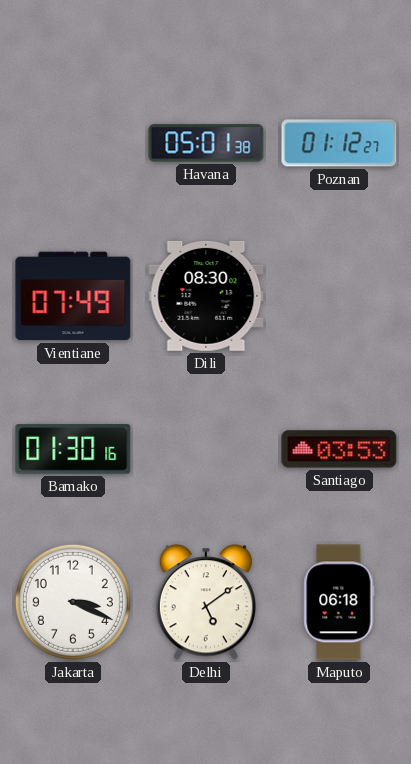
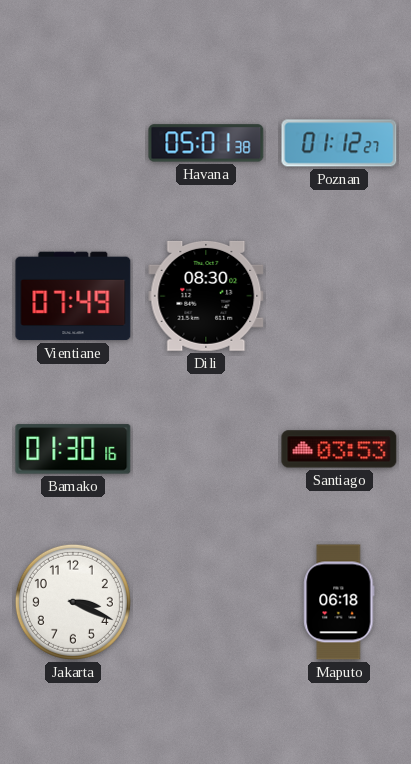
Delhi: 5:09 -> none (205, 602)
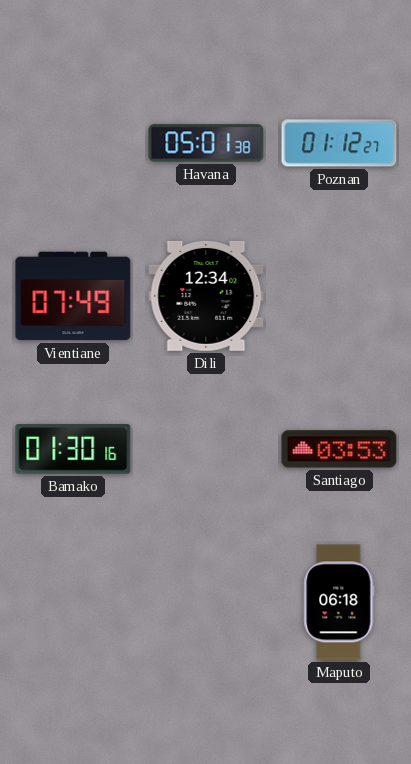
Dili: 08:30 -> 12:34 (206, 296)
Jakarta: 3:19 -> none (73, 602)
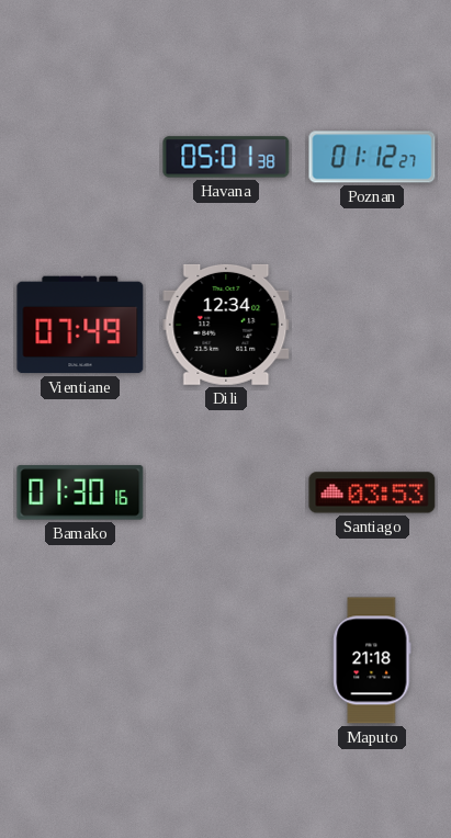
Maputo: 06:18 -> 21:18 (372, 660)
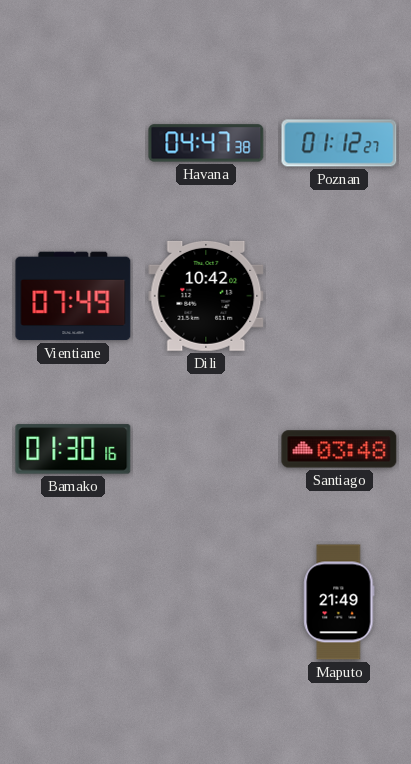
Havana: 05:01 -> 04:47 (206, 143)
Dili: 12:34 -> 10:42 (206, 296)
Santiago: 03:53 -> 03:48 (339, 449)
Maputo: 21:18 -> 21:49 (339, 602)
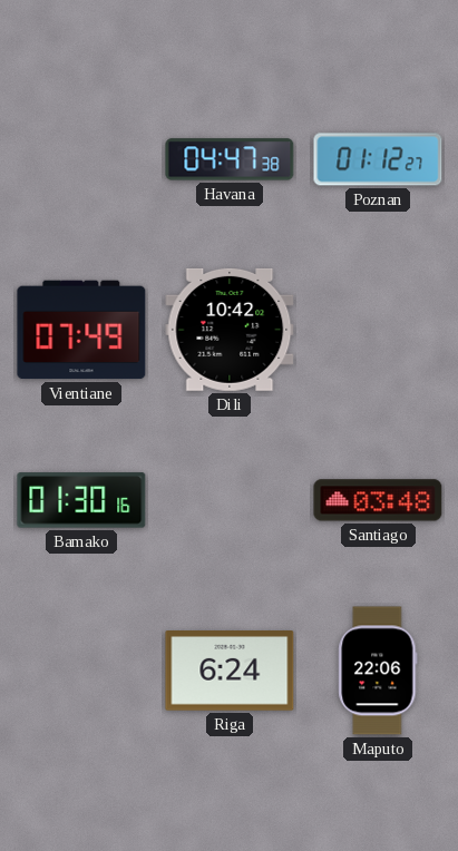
Riga: none -> 6:24 (230, 671)
Maputo: 21:49 -> 22:06 (378, 671)
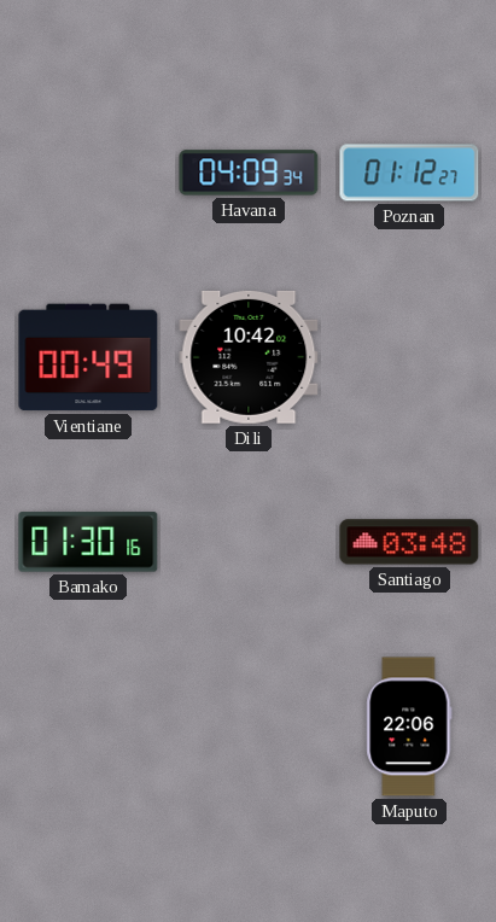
Havana: 04:47 -> 04:09 (249, 173)
Vientiane: 07:49 -> 00:49 (88, 357)
Riga: 6:24 -> none (230, 671)
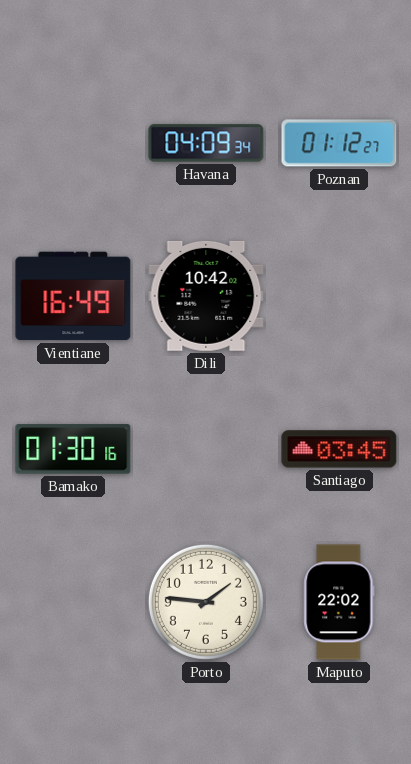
Vientiane: 00:49 -> 16:49 (73, 296)
Santiago: 03:48 -> 03:45 (339, 449)
Porto: none -> 1:46 (206, 602)
Maputo: 22:06 -> 22:02 (339, 602)
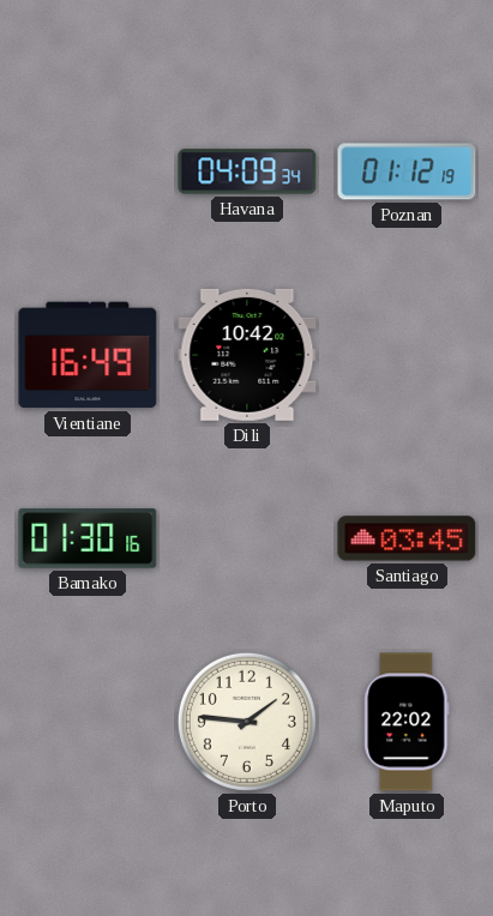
Poznan: 01:12:27 -> 01:12:19 (407, 171)
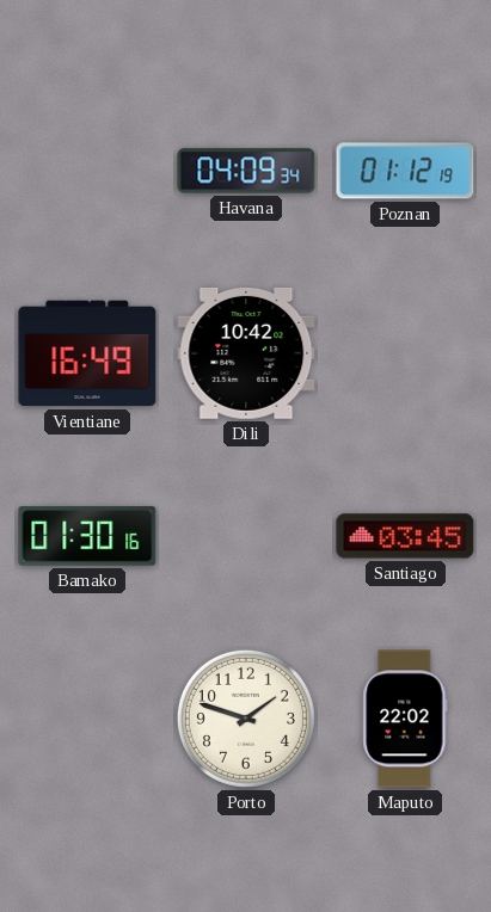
Porto: 1:46 -> 1:48 (246, 719)
